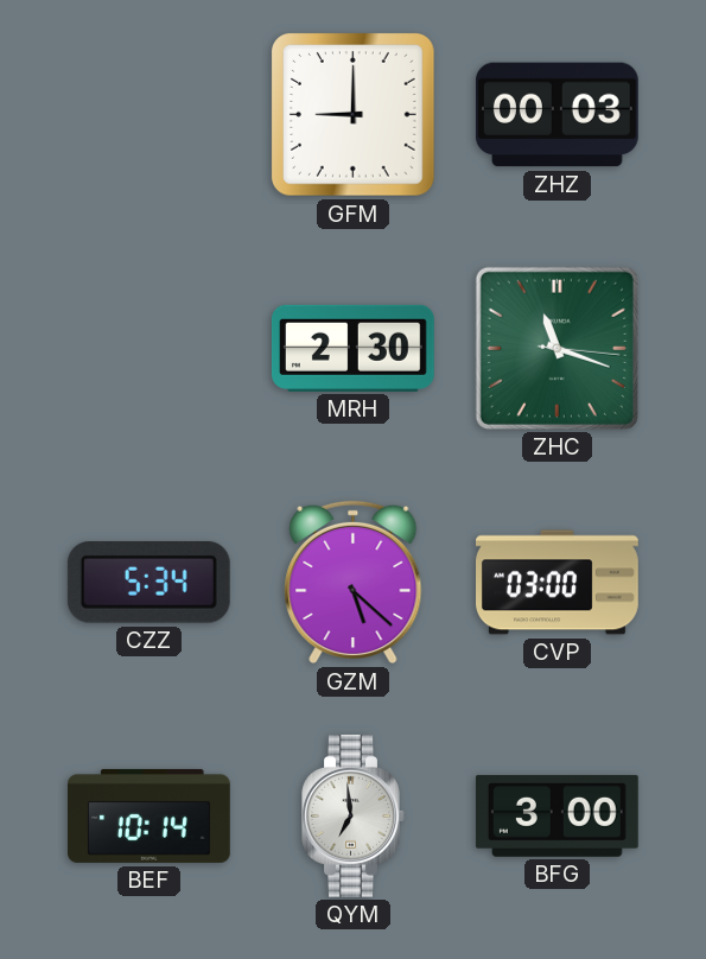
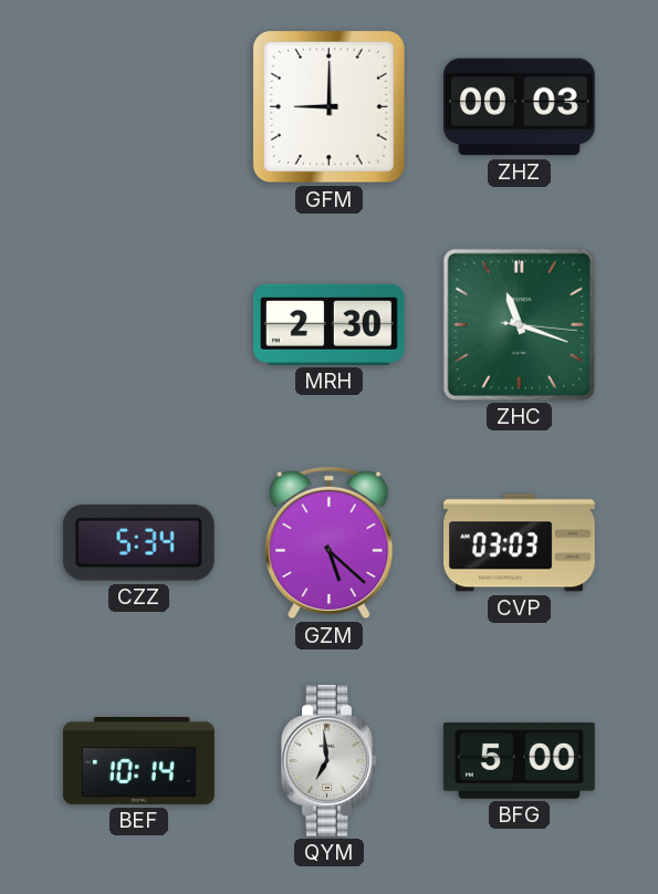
CVP: 03:00 -> 03:03 (520, 543)
BFG: 3:00 -> 5:00 (519, 760)
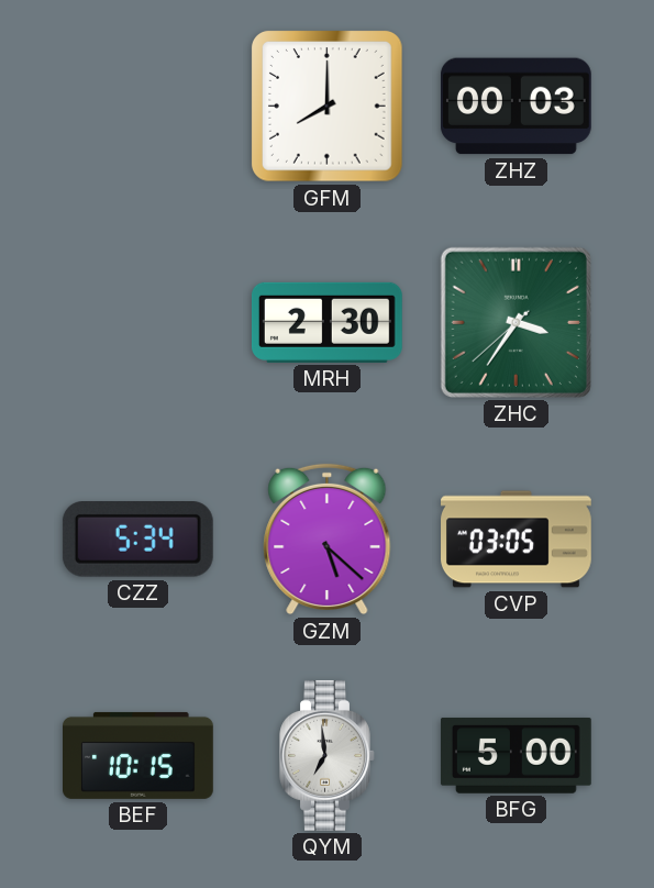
GFM: 9:00 -> 8:00 (328, 107)
ZHC: 11:18 -> 3:35 (516, 322)
CVP: 03:03 -> 03:05 (517, 540)
BEF: 10:14 -> 10:15 (138, 755)
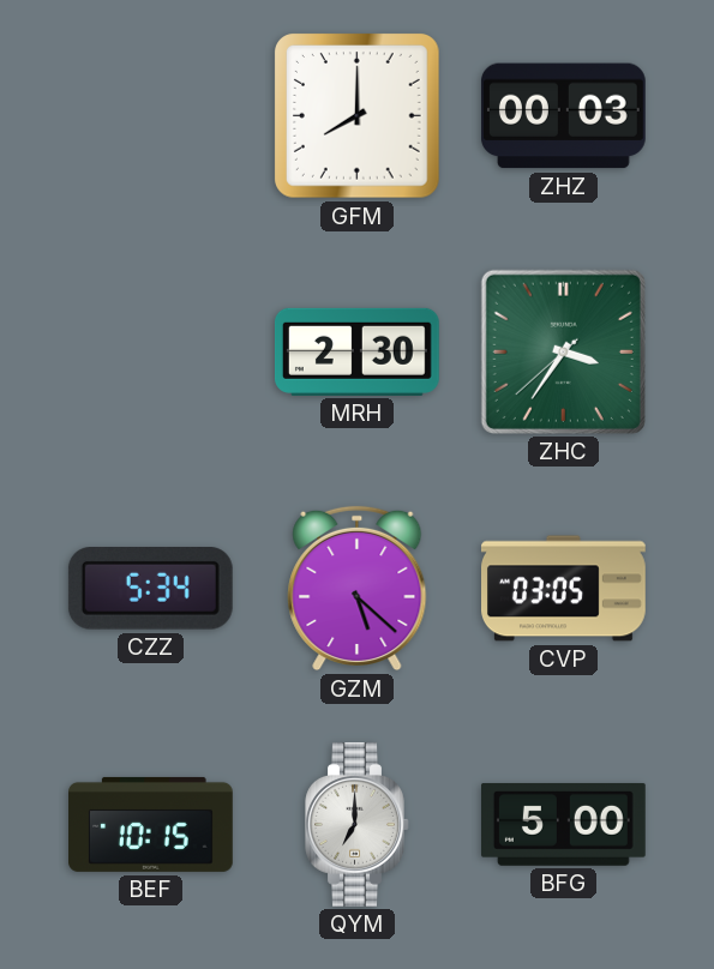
QYM: 6:59 -> 7:00 (358, 824)
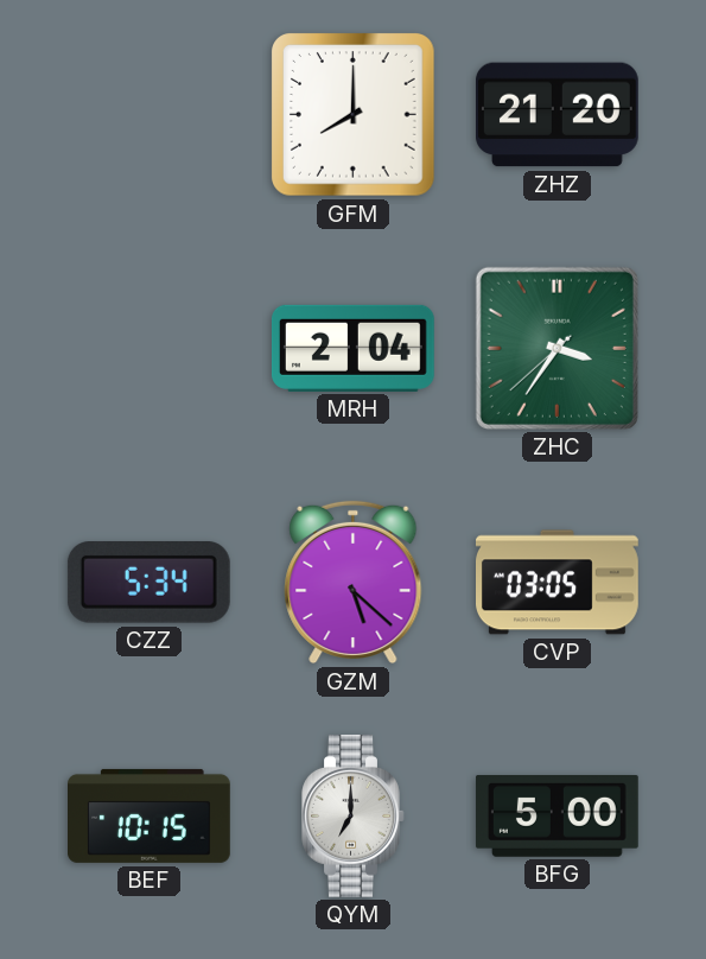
ZHZ: 00:03 -> 21:20 (556, 115)
MRH: 2:30 -> 2:04 (352, 348)
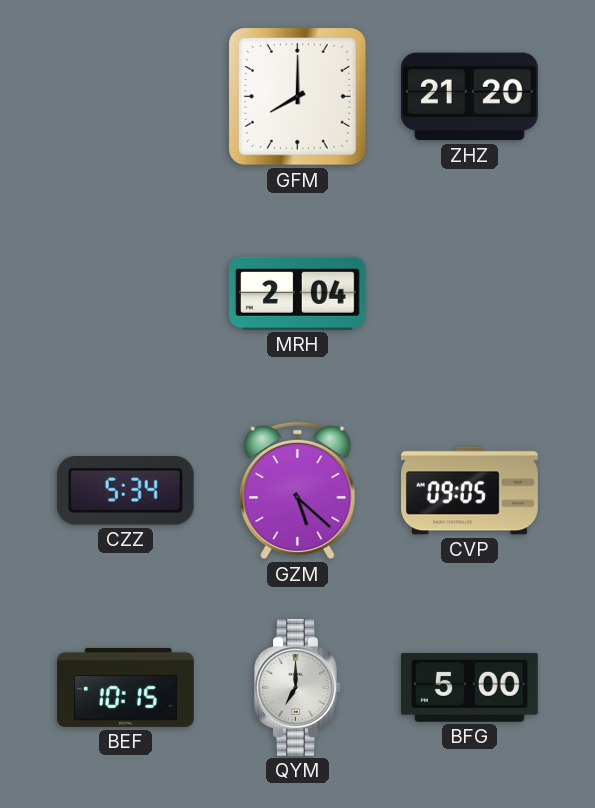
ZHC: 3:35 -> none (556, 348)
CVP: 03:05 -> 09:05 (470, 491)
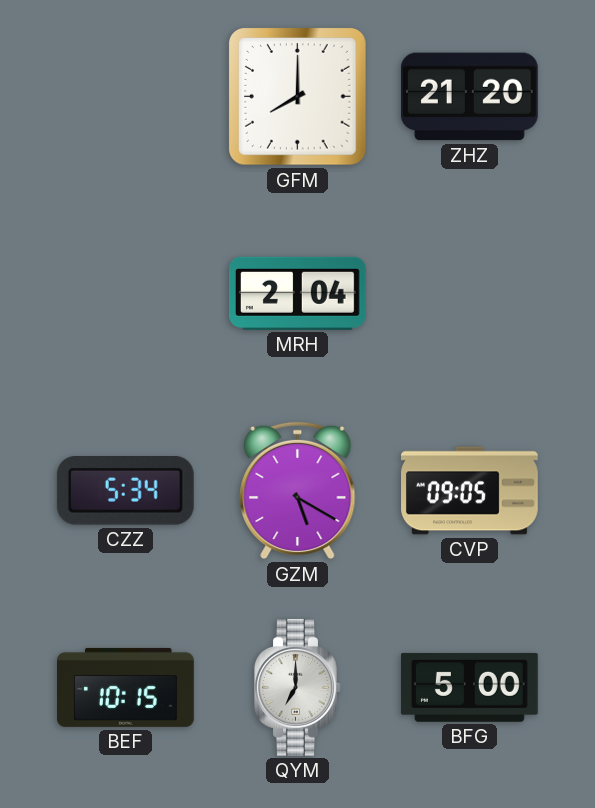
GZM: 5:22 -> 5:20 (298, 491)
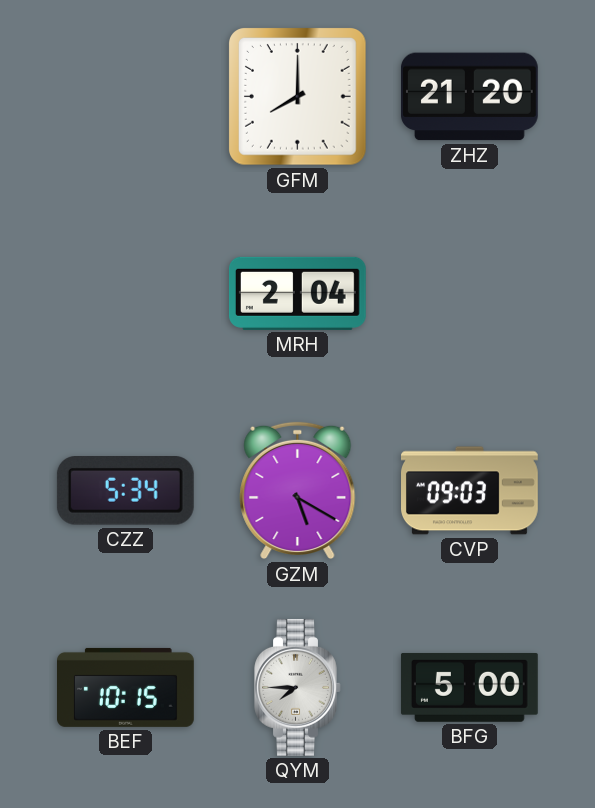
CVP: 09:05 -> 09:03 (470, 491)
QYM: 7:00 -> 7:45 (298, 687)
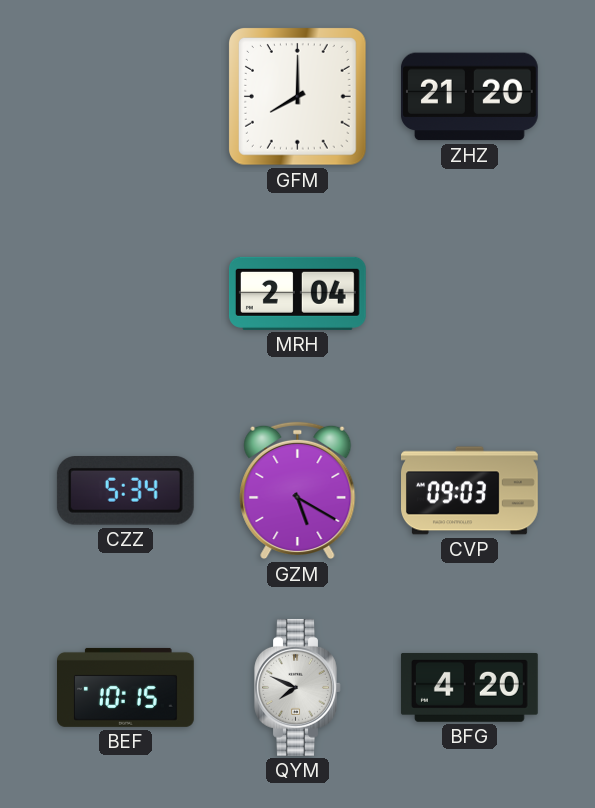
QYM: 7:45 -> 7:49 (298, 687)
BFG: 5:00 -> 4:20 (469, 687)
